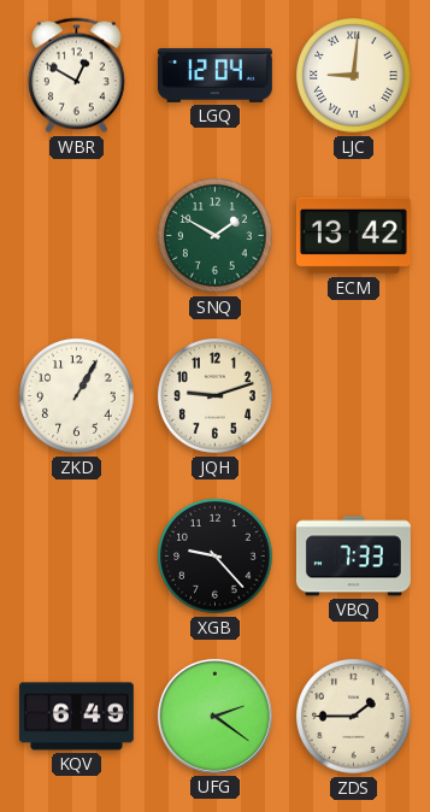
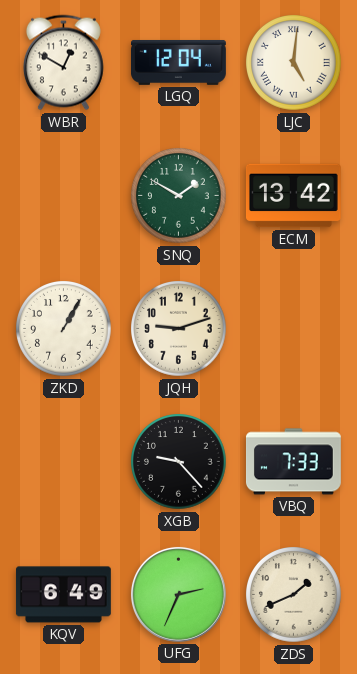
LJC: 9:01 -> 5:01 (294, 63)
UFG: 2:21 -> 2:34 (178, 594)
ZDS: 1:45 -> 1:41 (294, 595)
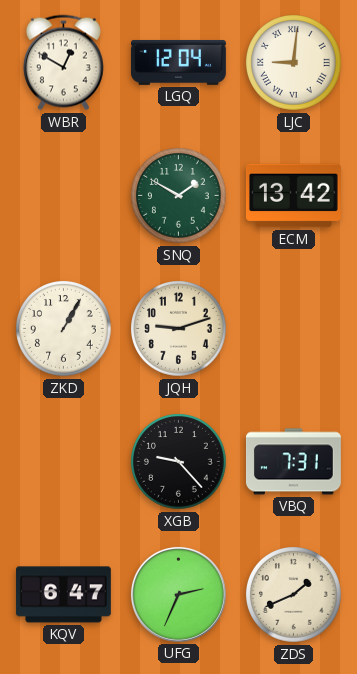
LJC: 5:01 -> 9:01 (294, 63)
VBQ: 7:33 -> 7:31 (293, 462)
KQV: 6:49 -> 6:47 (63, 595)
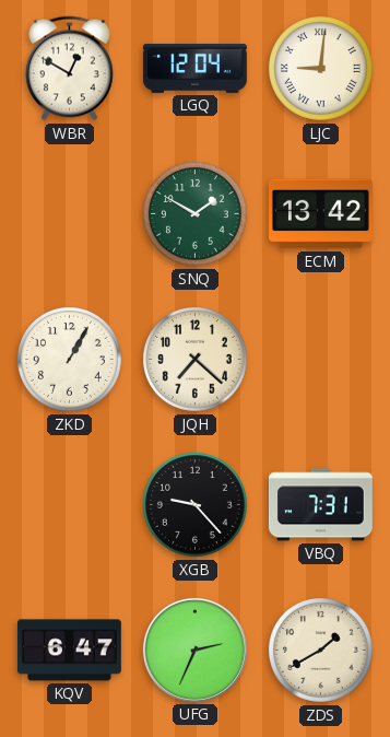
JQH: 9:12 -> 7:22 (196, 360)
ZDS: 1:41 -> 1:40 (321, 651)
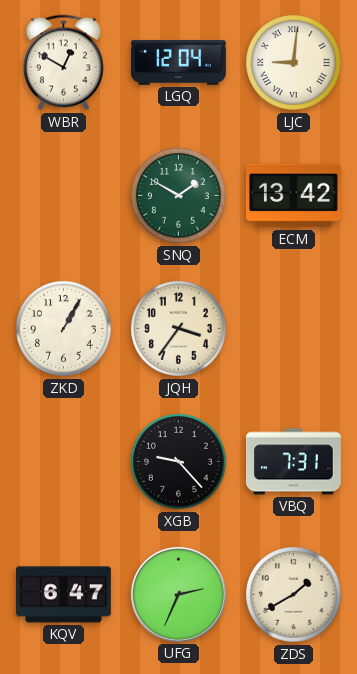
JQH: 7:22 -> 3:36 (179, 329)
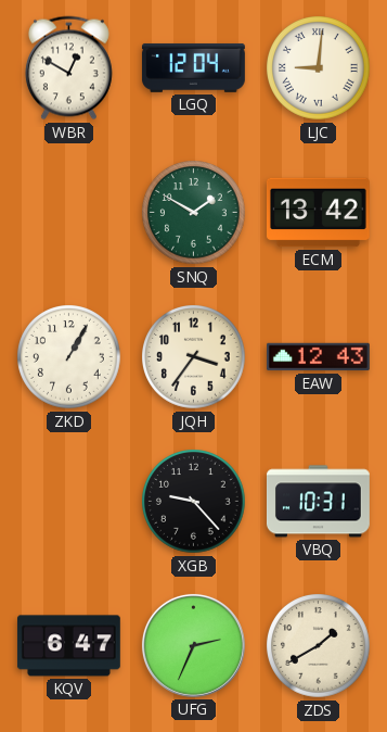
EAW: none -> 12:43 (318, 357)
VBQ: 7:31 -> 10:31 (318, 502)
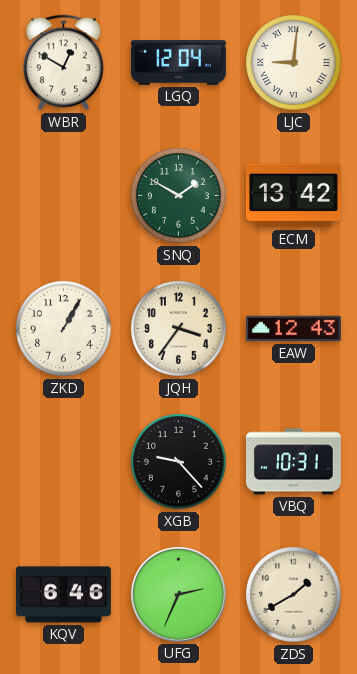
KQV: 6:47 -> 6:46 (63, 595)
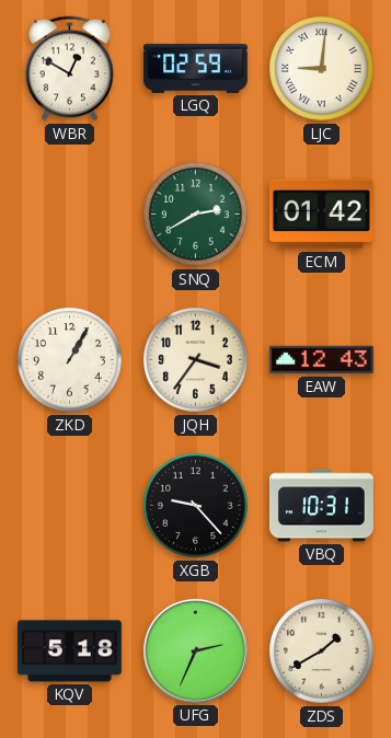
LGQ: 12:04 -> 02:59 (195, 68)
SNQ: 1:50 -> 2:40 (196, 215)
ECM: 13:42 -> 01:42 (321, 215)
KQV: 6:46 -> 5:18 (69, 651)
